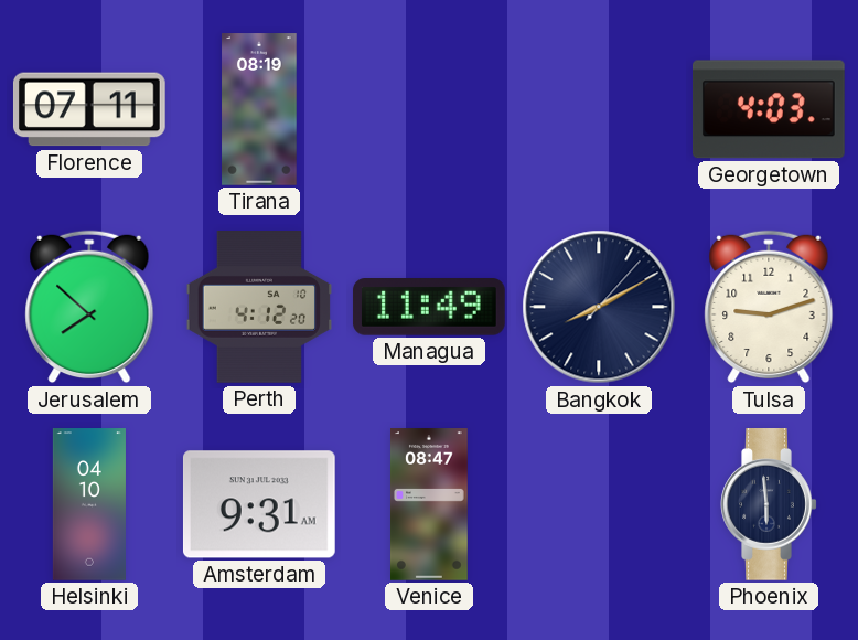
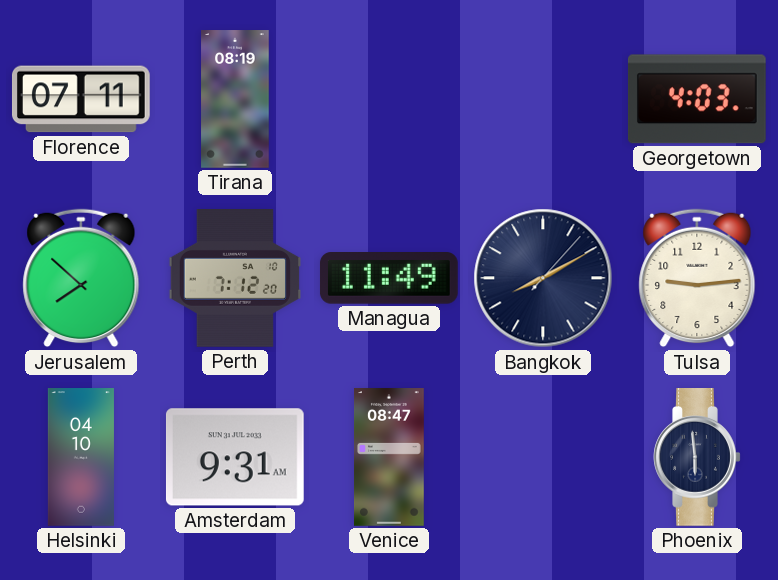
Perth: 4:12 -> 7:12 (234, 279)
Tulsa: 9:12 -> 9:14 (697, 278)
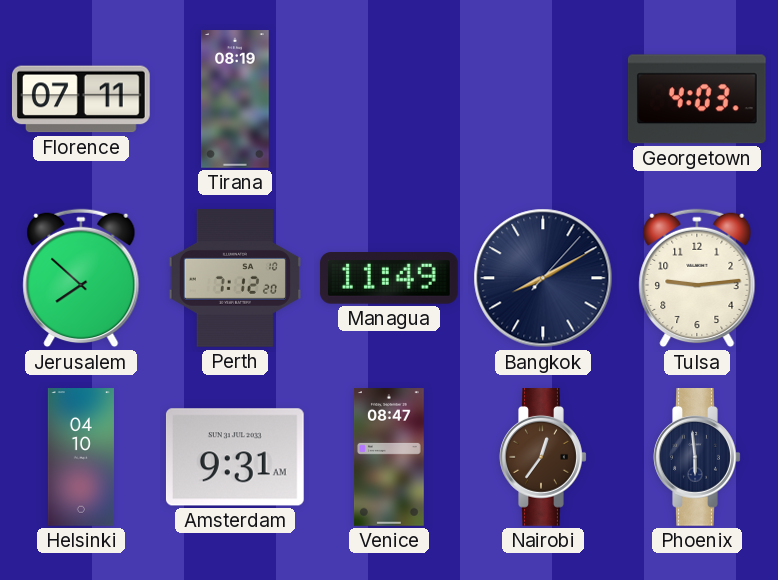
Nairobi: none -> 12:36 (543, 458)
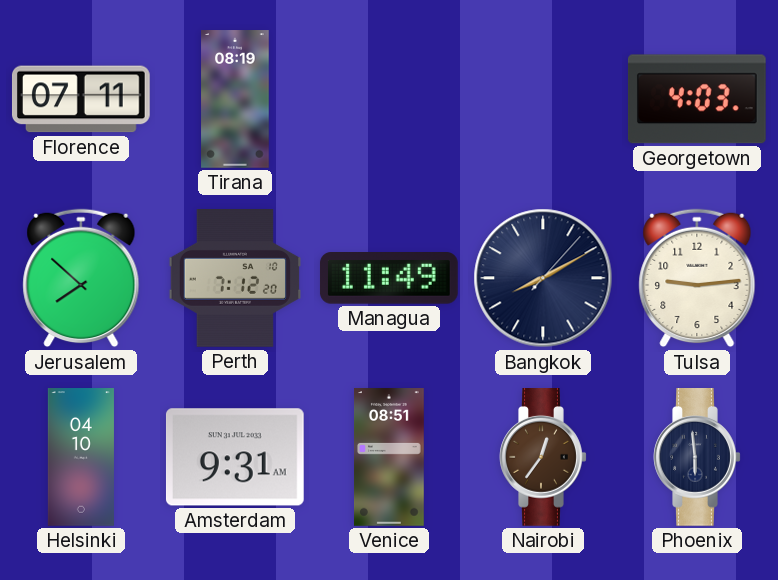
Venice: 08:47 -> 08:51 (390, 457)
